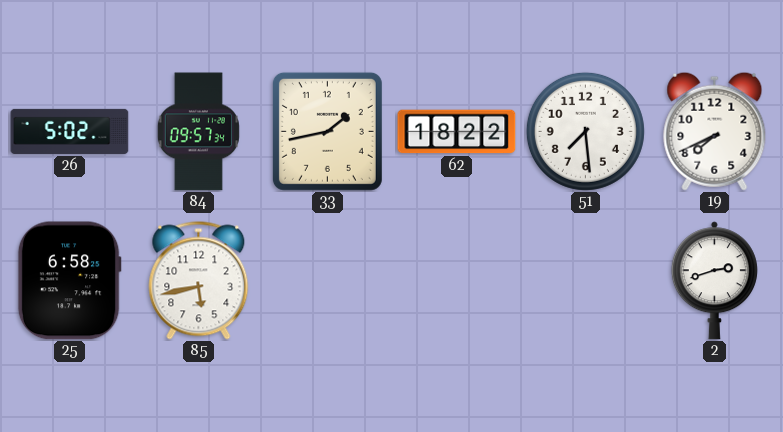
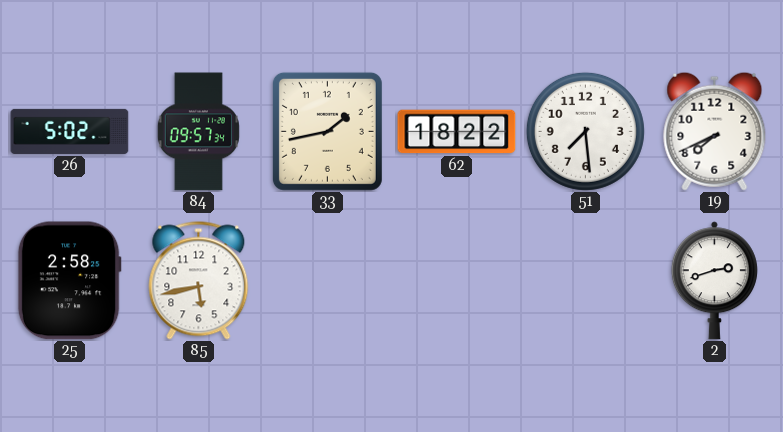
25: 6:58 -> 2:58 (69, 281)
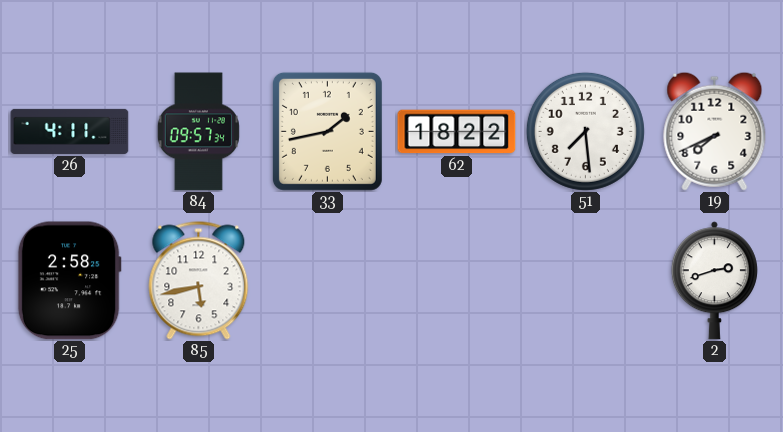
26: 5:02 -> 4:11 (70, 131)
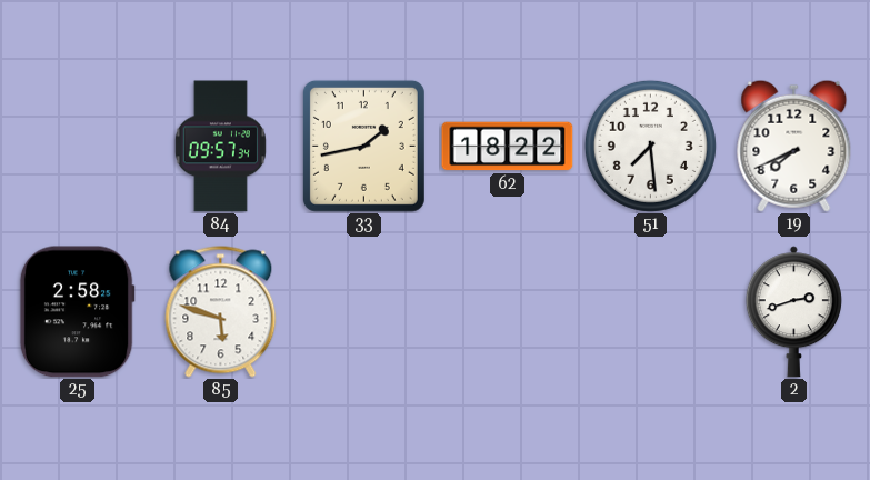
26: 4:11 -> none (70, 131)
85: 5:43 -> 5:48 (221, 312)
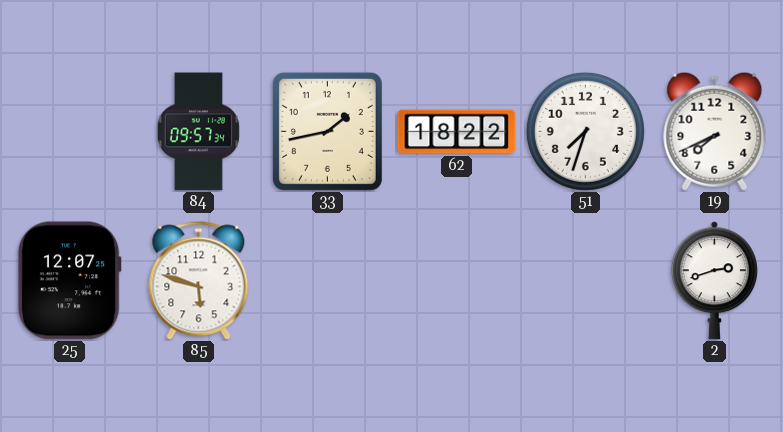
51: 7:29 -> 7:33 (585, 131)
25: 2:58 -> 12:07 (69, 281)
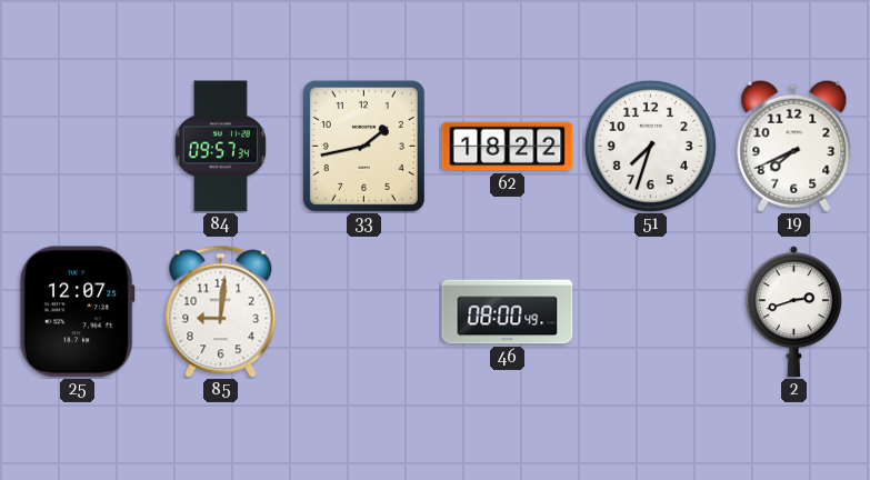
85: 5:48 -> 9:01 (221, 312)
46: none -> 08:00 (508, 312)
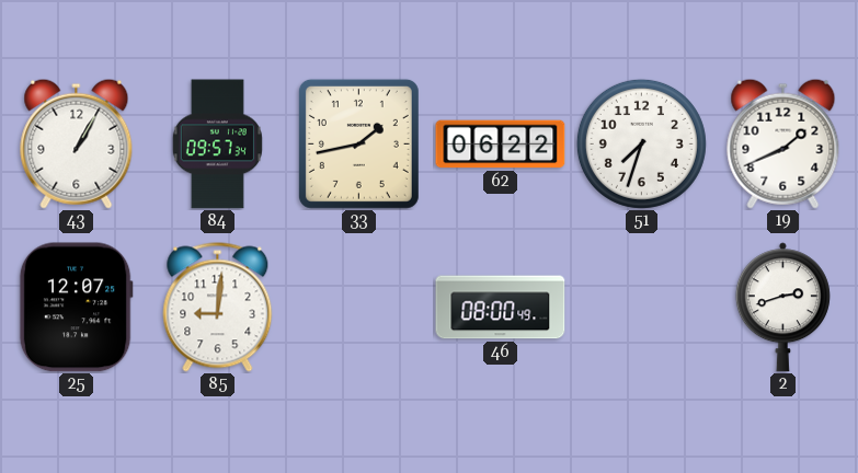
43: none -> 1:05 (77, 143)
62: 18:22 -> 06:22 (501, 145)
19: 7:41 -> 1:41 (783, 143)
